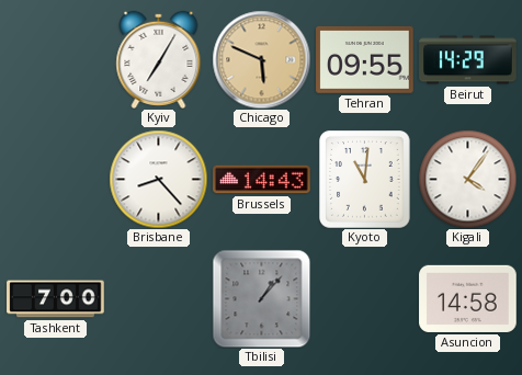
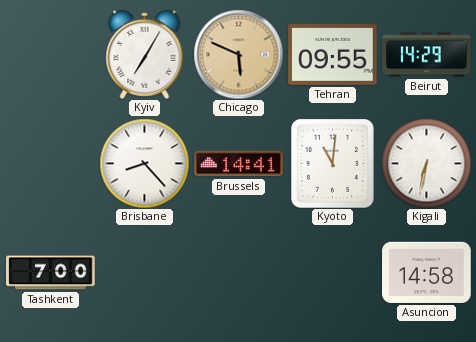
Brussels: 14:43 -> 14:41 (239, 164)
Kigali: 4:06 -> 6:32 (426, 163)
Tbilisi: 1:07 -> none (261, 298)
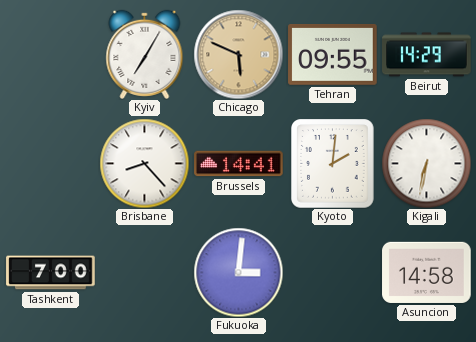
Kyoto: 11:01 -> 2:01 (333, 164)
Fukuoka: none -> 3:01 (238, 272)
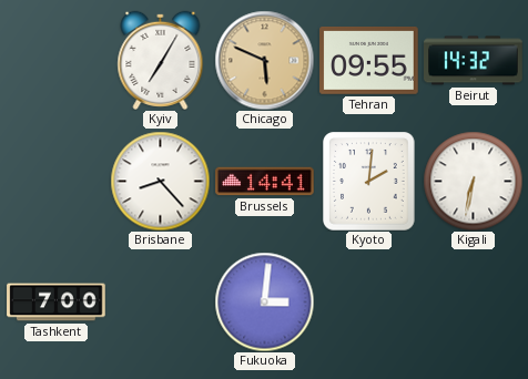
Beirut: 14:29 -> 14:32 (474, 61)
Asuncion: 14:58 -> none (427, 272)
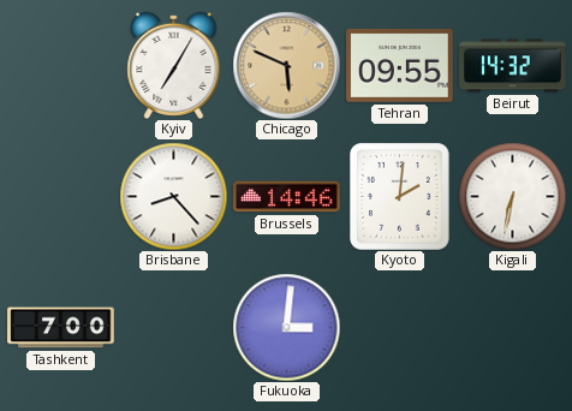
Brussels: 14:41 -> 14:46 (287, 197)
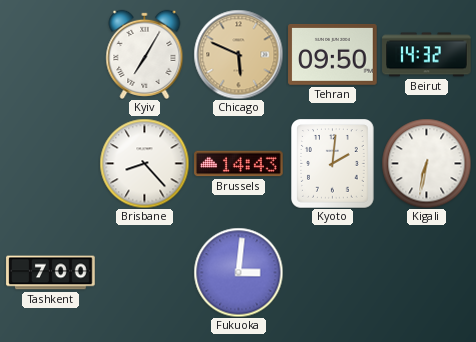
Tehran: 09:55 -> 09:50 (333, 55)
Brussels: 14:46 -> 14:43 (239, 164)
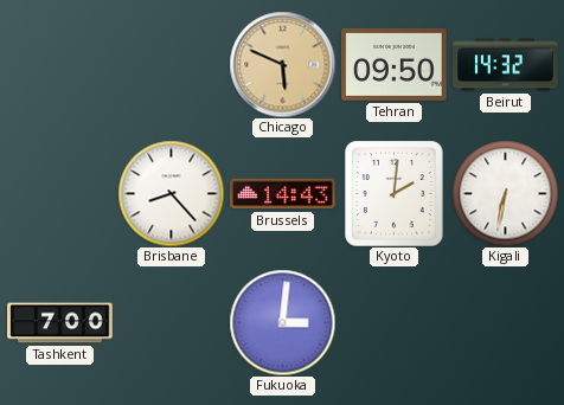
Kyiv: 7:05 -> none (145, 54)
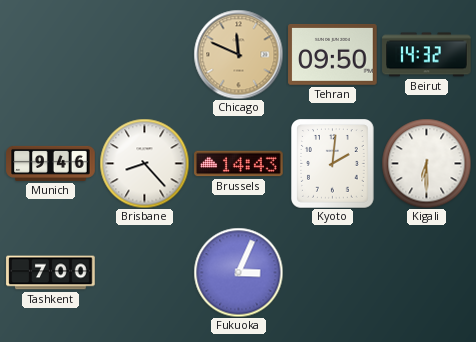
Chicago: 5:49 -> 11:49 (238, 54)
Munich: none -> 9:46 (51, 163)
Kigali: 6:32 -> 6:30 (426, 163)
Fukuoka: 3:01 -> 3:04 (238, 272)
